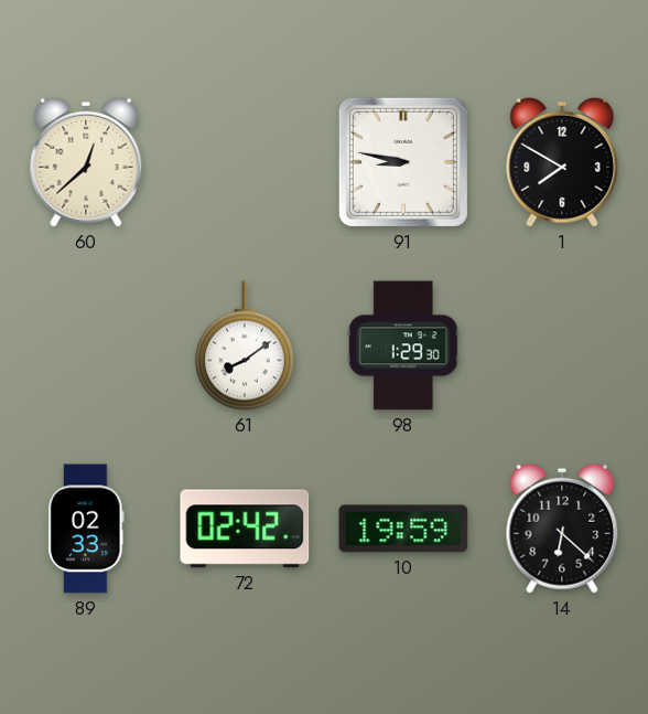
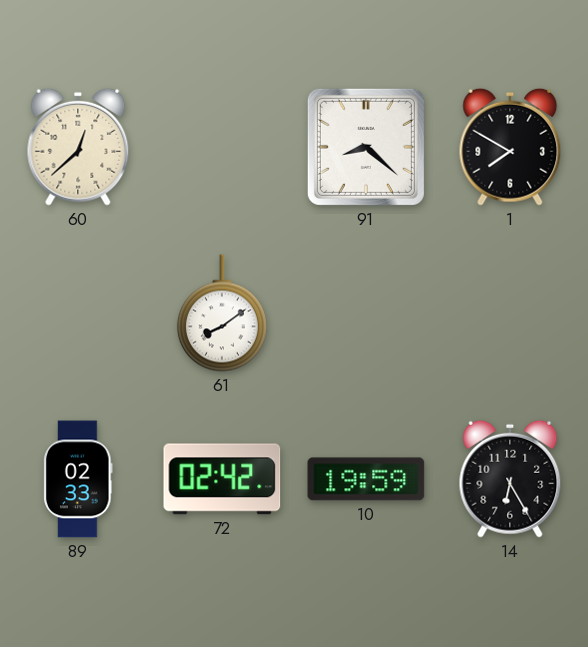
91: 8:47 -> 8:22 (366, 147)
98: 1:29 -> none (403, 345)
14: 6:22 -> 6:25 (510, 479)
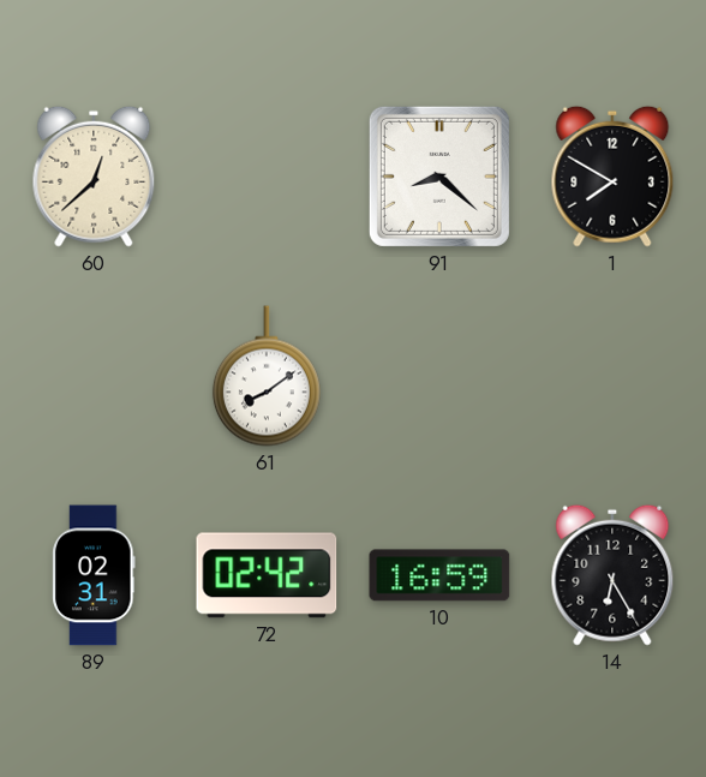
89: 02:33 -> 02:31 (94, 575)
10: 19:59 -> 16:59 (439, 575)
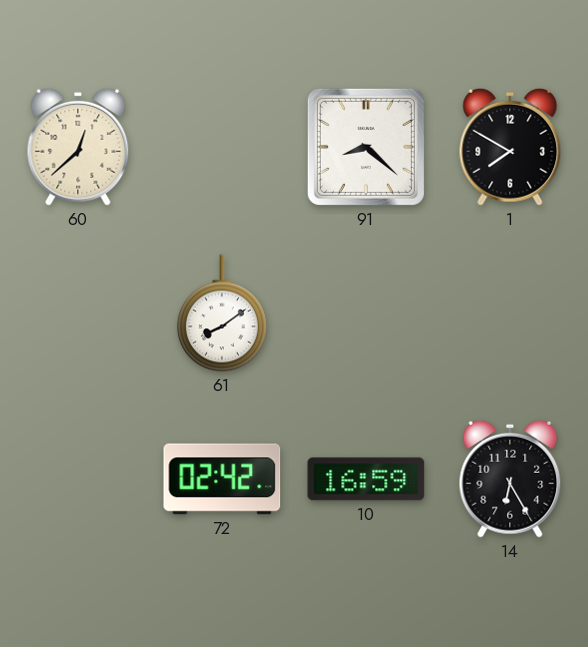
89: 02:31 -> none (94, 575)
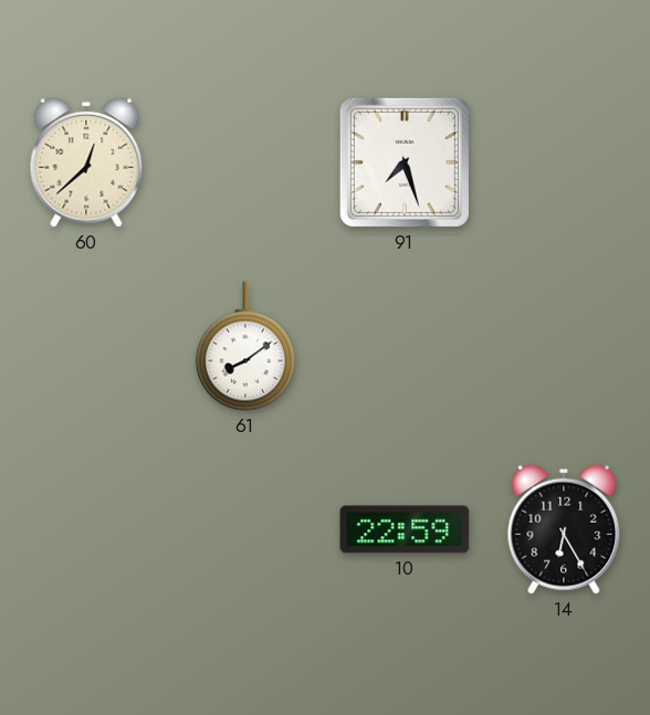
91: 8:22 -> 7:27 (405, 162)
1: 7:50 -> none (510, 147)
72: 02:42 -> none (222, 479)
10: 16:59 -> 22:59 (405, 529)
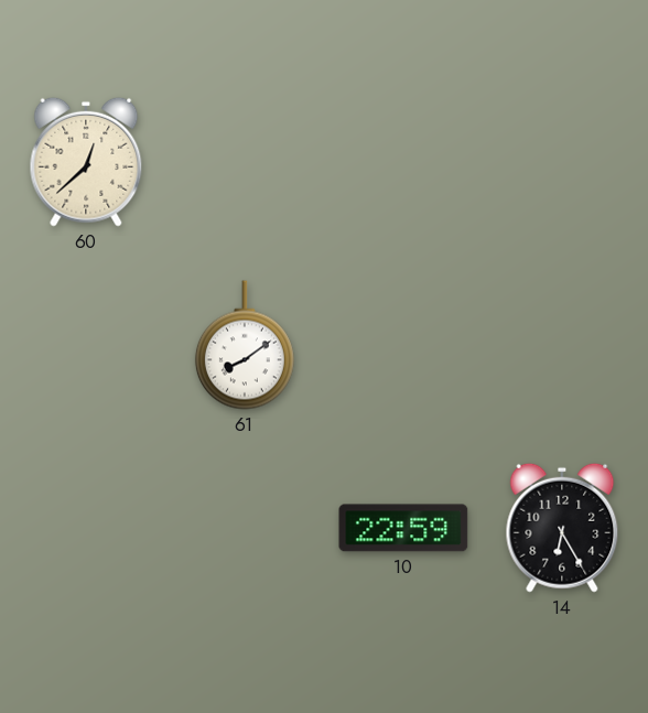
91: 7:27 -> none (405, 162)
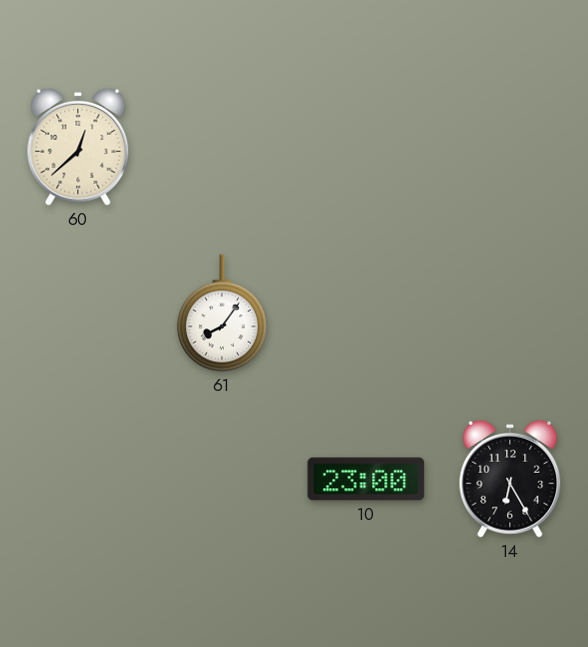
61: 8:09 -> 8:06 (222, 313)
10: 22:59 -> 23:00 (366, 479)
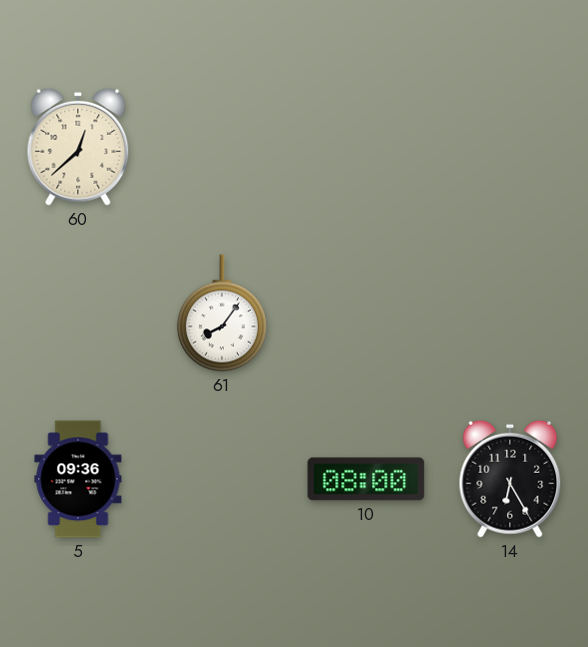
5: none -> 09:36 (78, 479)
10: 23:00 -> 08:00 (366, 479)
